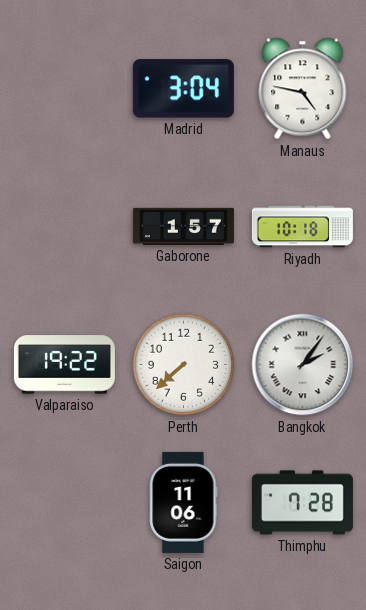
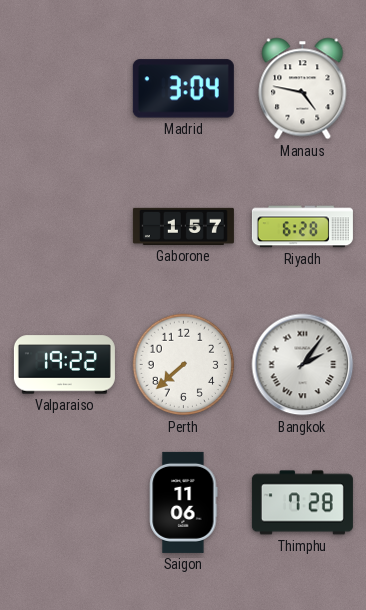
Riyadh: 10:18 -> 6:28 (302, 227)
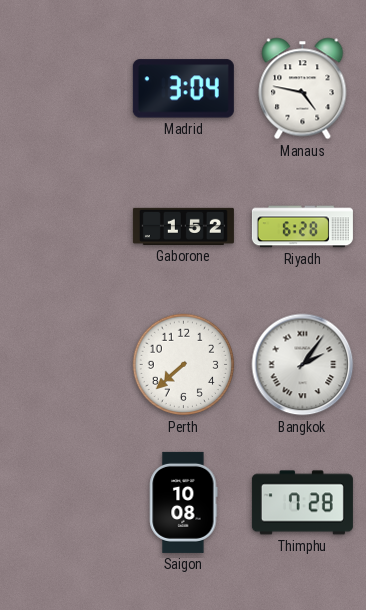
Gaborone: 1:57 -> 1:52 (183, 226)
Valparaiso: 19:22 -> none (64, 365)
Saigon: 11:06 -> 10:08 (184, 502)
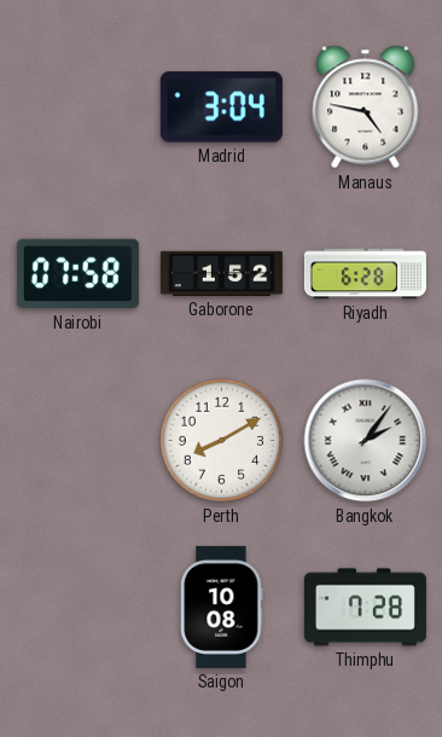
Nairobi: none -> 07:58 (77, 274)
Perth: 7:38 -> 8:10 (222, 441)
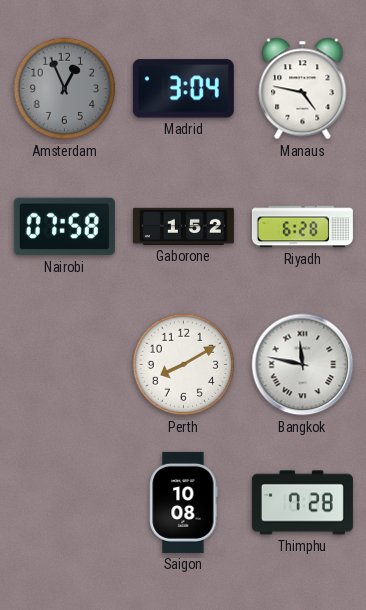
Amsterdam: none -> 12:56 (65, 89)
Bangkok: 2:06 -> 11:47 (303, 365)
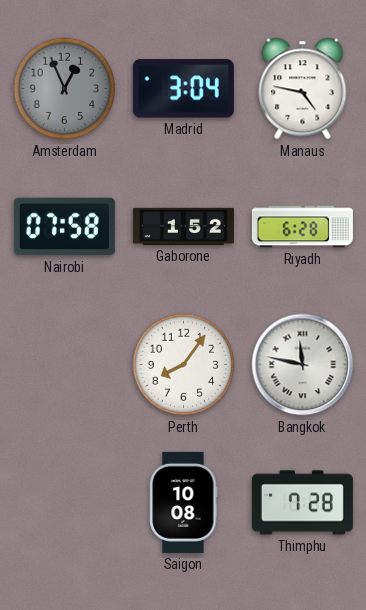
Perth: 8:10 -> 8:06 (184, 365)
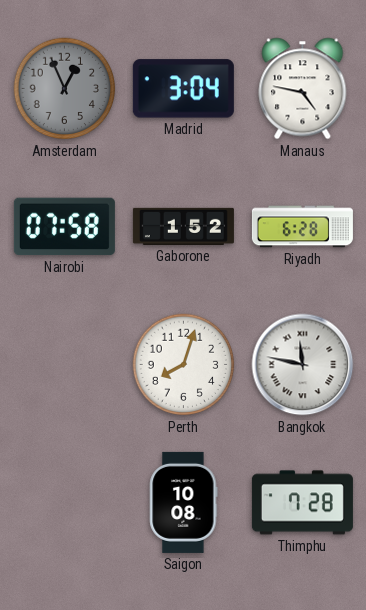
Perth: 8:06 -> 8:03 (184, 365)
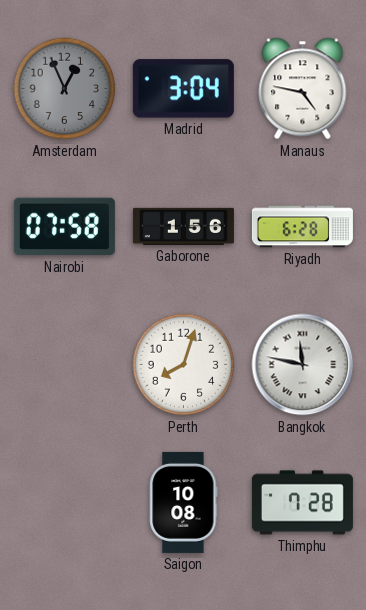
Gaborone: 1:52 -> 1:56 (183, 226)
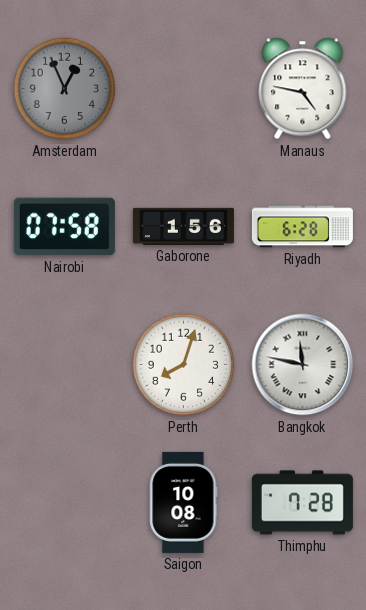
Madrid: 3:04 -> none (183, 89)
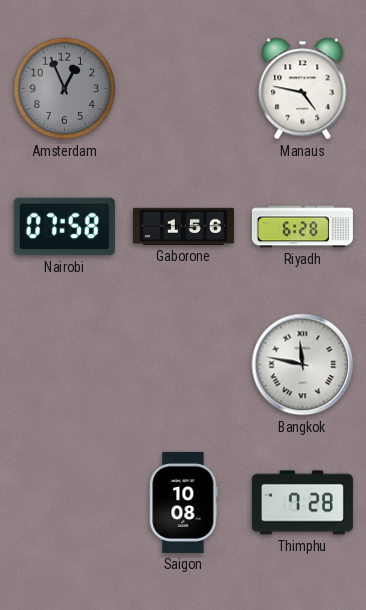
Perth: 8:03 -> none (184, 365)
